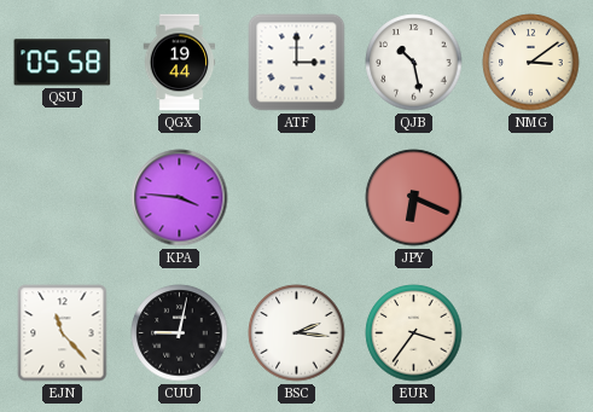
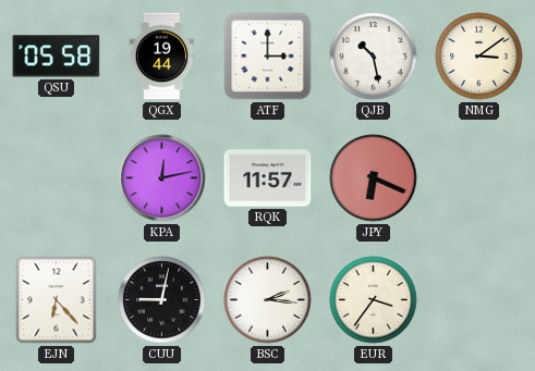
KPA: 3:46 -> 12:13 (162, 178)
RQK: none -> 11:57 (268, 178)
EJN: 11:23 -> 6:23 (57, 300)
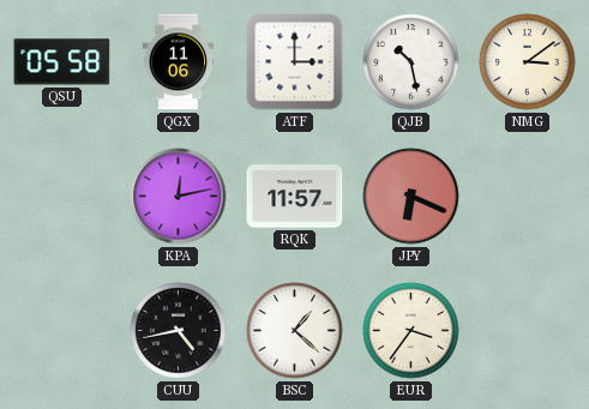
QGX: 19:44 -> 11:06 (179, 62)
EJN: 6:23 -> none (57, 300)
CUU: 9:02 -> 4:43 (179, 331)
BSC: 2:16 -> 1:22 (295, 331)
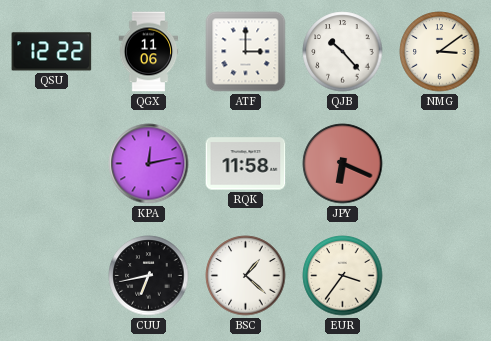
QSU: 05:58 -> 12:22 (52, 52)
QJB: 10:28 -> 10:23 (343, 52)
RQK: 11:57 -> 11:58 (246, 164)
CUU: 4:43 -> 6:43 (149, 276)
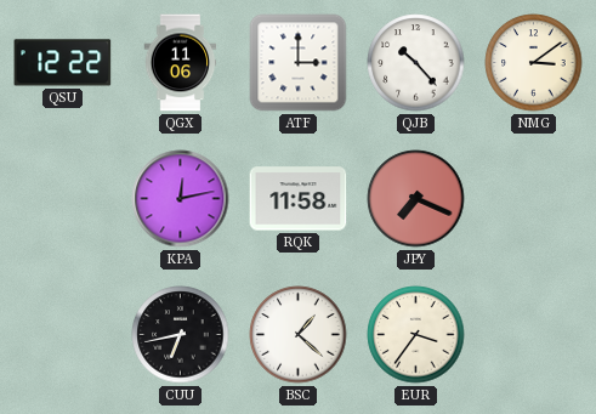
JPY: 6:19 -> 7:19 (416, 199)
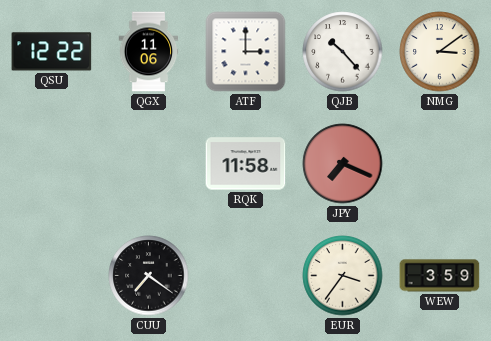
KPA: 12:13 -> none (181, 199)
CUU: 6:43 -> 7:21 (149, 276)
BSC: 1:22 -> none (299, 335)
WEW: none -> 3:59 (440, 276)
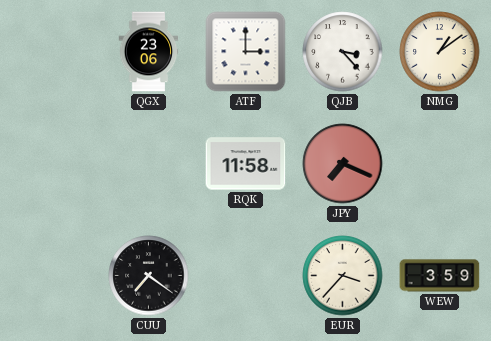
QSU: 12:22 -> none (52, 52)
QGX: 11:06 -> 23:06 (149, 52)
QJB: 10:23 -> 3:23 (343, 52)
NMG: 3:09 -> 1:09 (440, 52)
EUR: 3:36 -> 3:37 (343, 276)
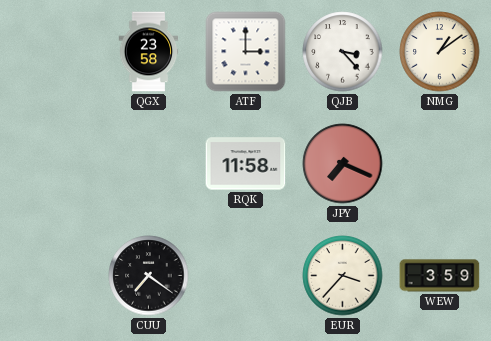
QGX: 23:06 -> 23:58 (149, 52)
